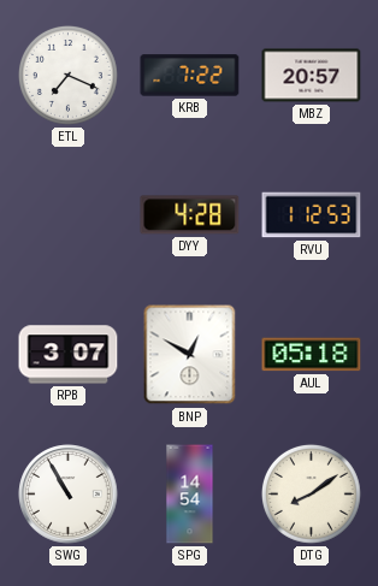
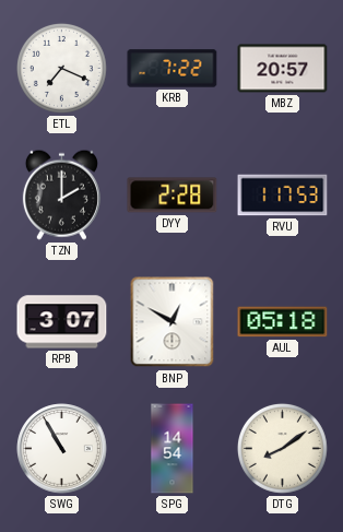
TZN: none -> 2:00 (61, 194)
DYY: 4:28 -> 2:28 (173, 196)
RVU: 1:12 -> 1:17 (283, 196)
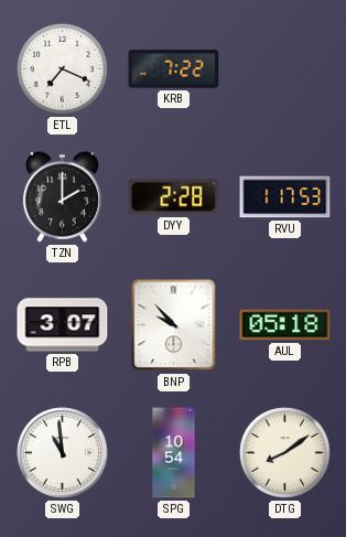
MBZ: 20:57 -> none (283, 69)
BNP: 12:50 -> 9:53 (174, 325)
SWG: 10:55 -> 10:59 (63, 453)
SPG: 14:54 -> 10:54 (174, 453)
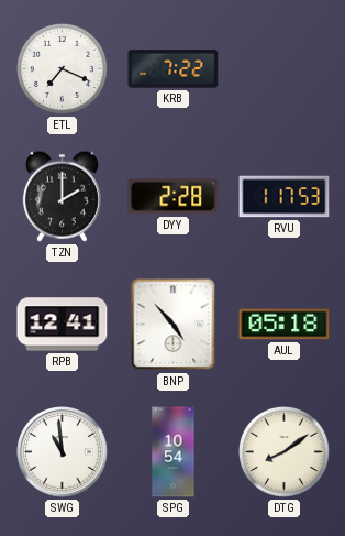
RPB: 3:07 -> 12:41 (63, 325)
BNP: 9:53 -> 4:53 (174, 325)
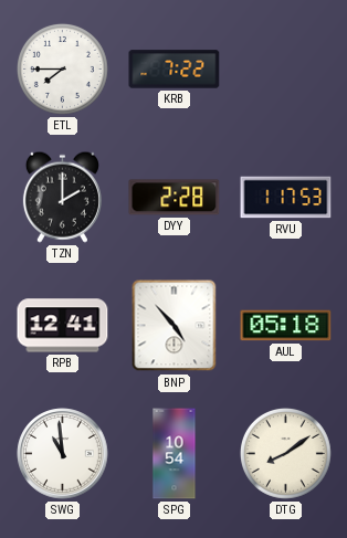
ETL: 7:19 -> 7:45 (62, 68)
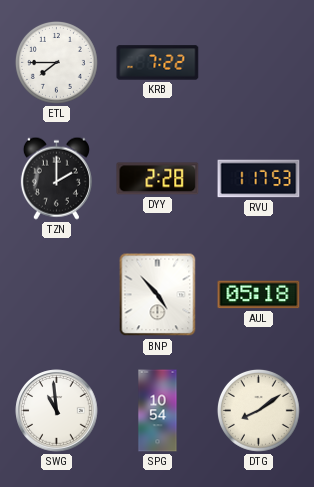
RPB: 12:41 -> none (63, 326)
